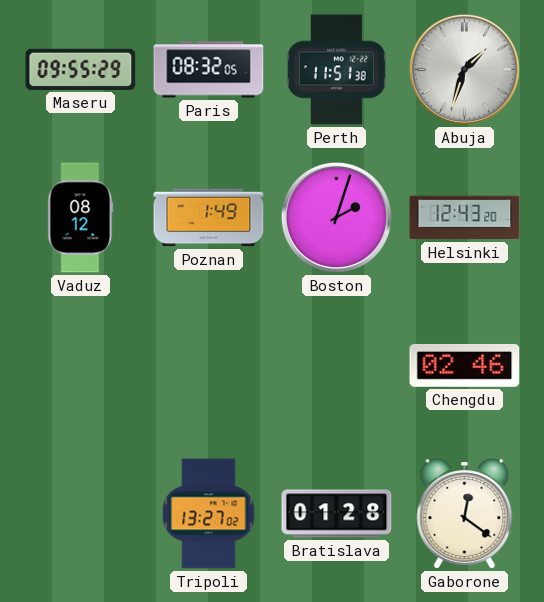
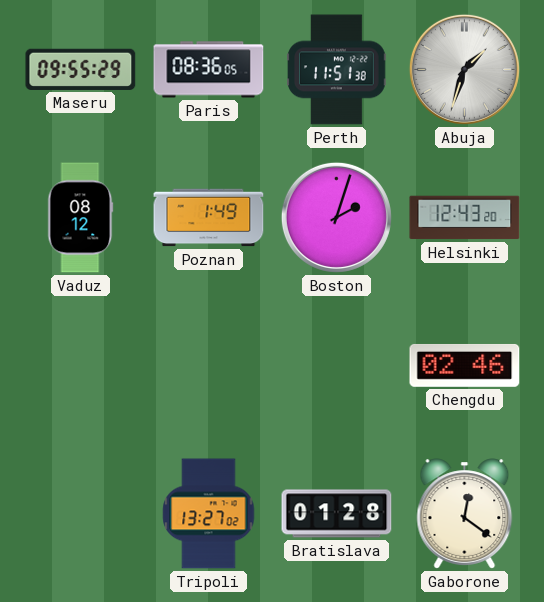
Paris: 08:32 -> 08:36 (209, 70)
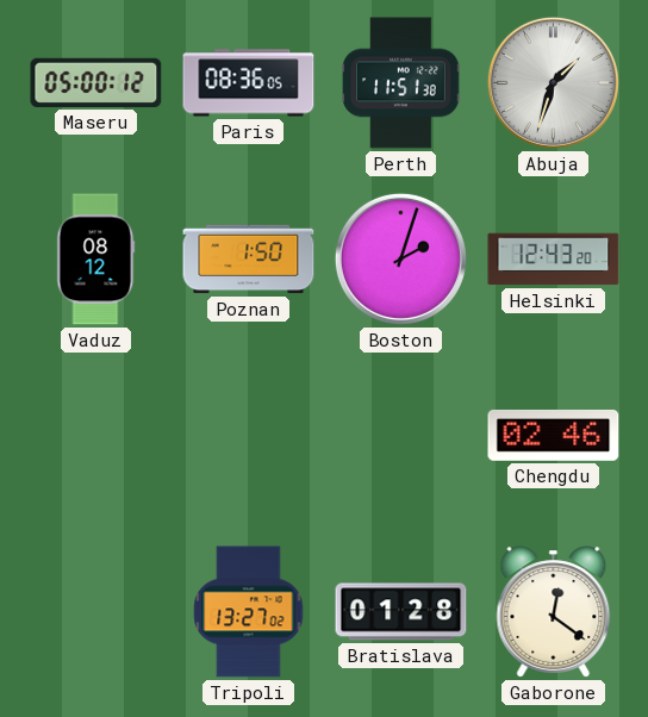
Maseru: 09:55 -> 05:00 (96, 82)
Poznan: 1:49 -> 1:50 (249, 260)
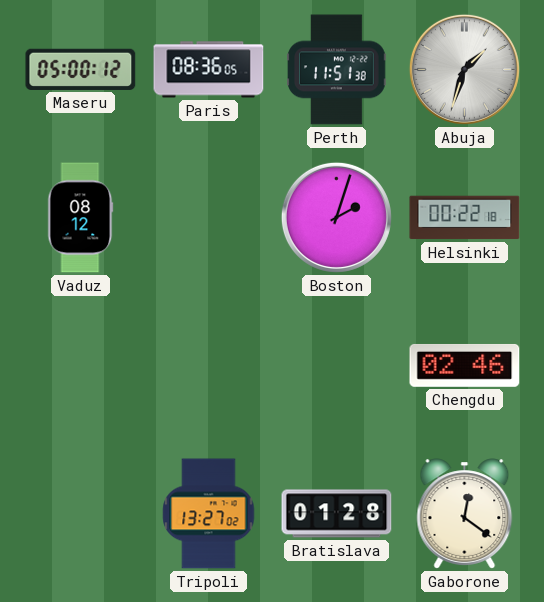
Poznan: 1:50 -> none (249, 260)
Helsinki: 12:43 -> 00:22 (465, 218)
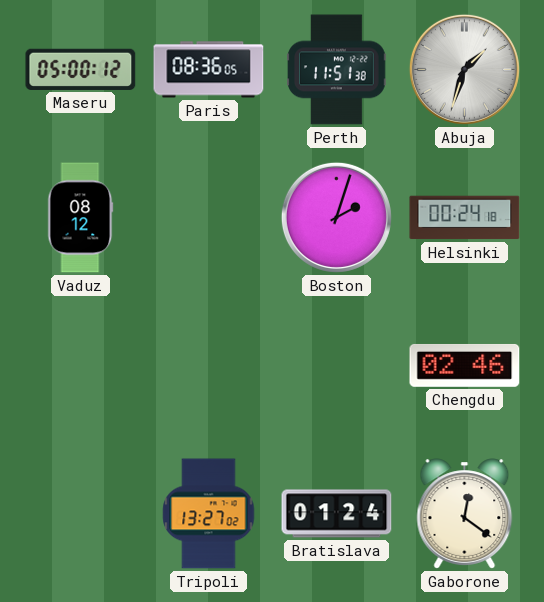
Helsinki: 00:22 -> 00:24 (465, 218)
Bratislava: 01:28 -> 01:24 (337, 514)
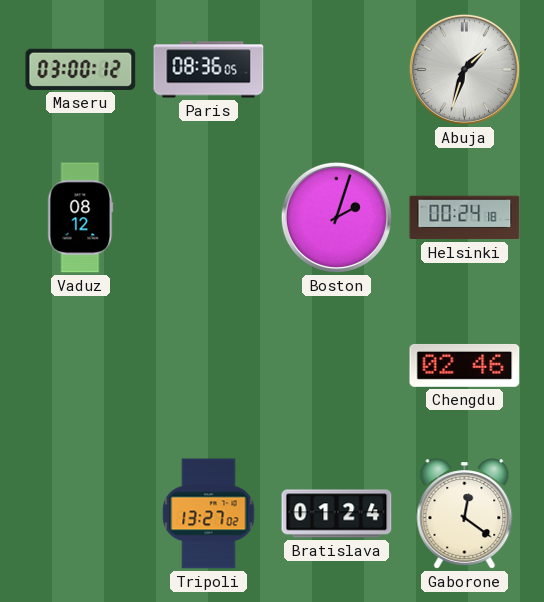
Maseru: 05:00 -> 03:00 (81, 69)
Perth: 11:51 -> none (337, 70)
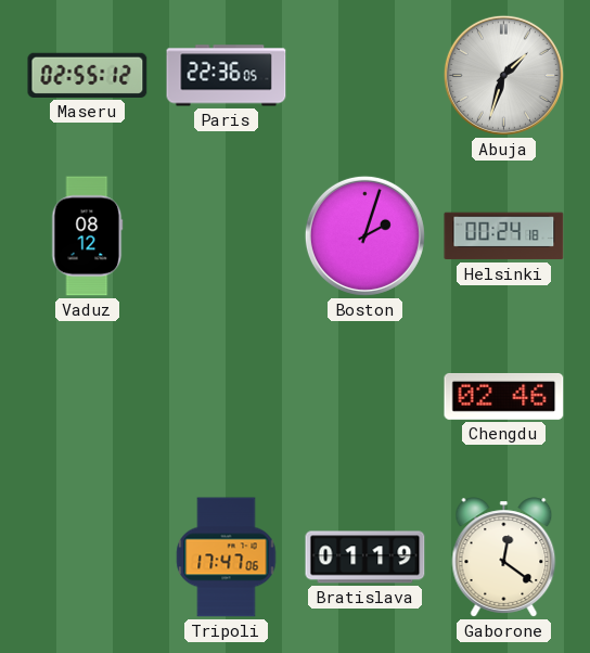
Maseru: 03:00 -> 02:55 (88, 75)
Paris: 08:36 -> 22:36 (227, 76)
Tripoli: 13:27 -> 17:47 (227, 558)
Bratislava: 01:24 -> 01:19 (365, 558)
